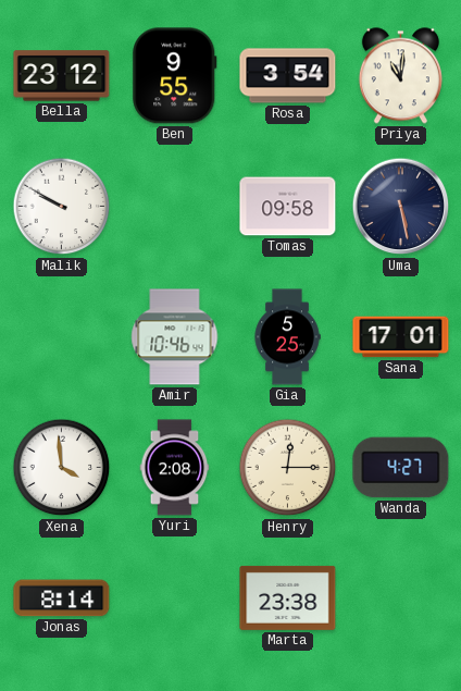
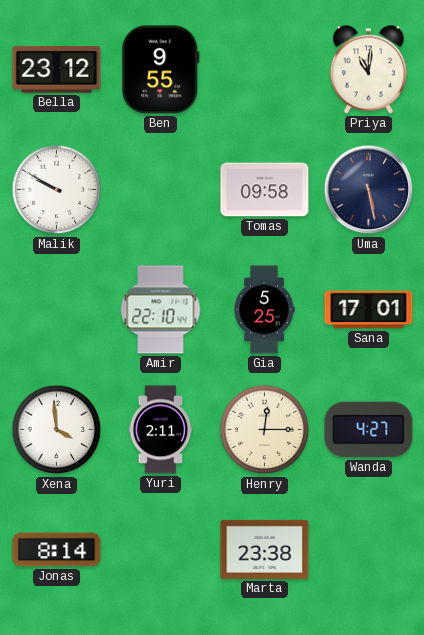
Rosa: 3:54 -> none (288, 76)
Amir: 10:46 -> 22:10 (161, 310)
Yuri: 2:08 -> 2:11 (161, 430)
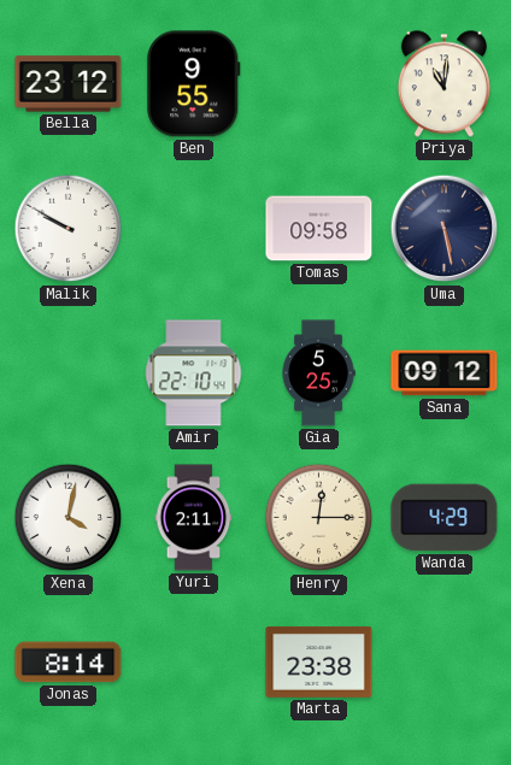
Sana: 17:01 -> 09:12 (445, 373)
Xena: 3:59 -> 4:02 (69, 518)
Wanda: 4:27 -> 4:29 (445, 518)
